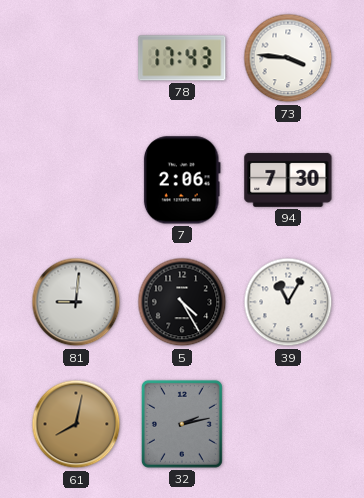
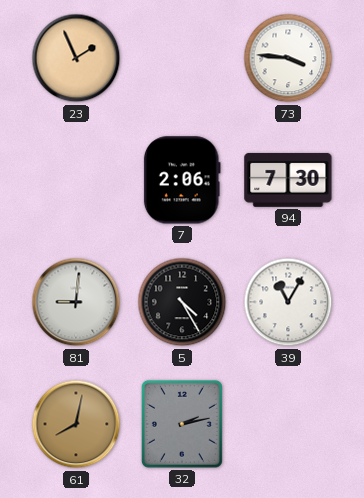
23: none -> 1:56 (76, 58)
78: 17:43 -> none (182, 58)
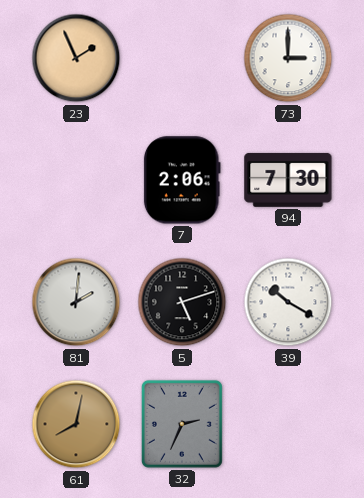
73: 3:46 -> 3:00 (288, 58)
81: 9:01 -> 2:01 (76, 302)
5: 4:25 -> 5:12 (182, 302)
39: 11:05 -> 10:20 (288, 302)
32: 2:13 -> 2:34 (182, 424)
